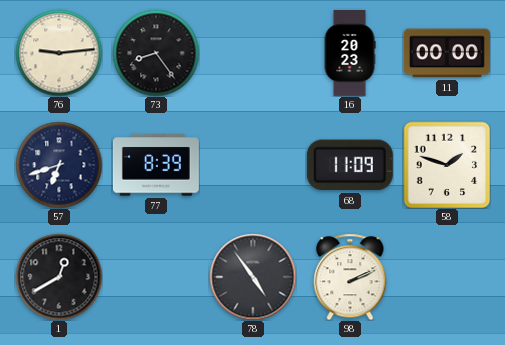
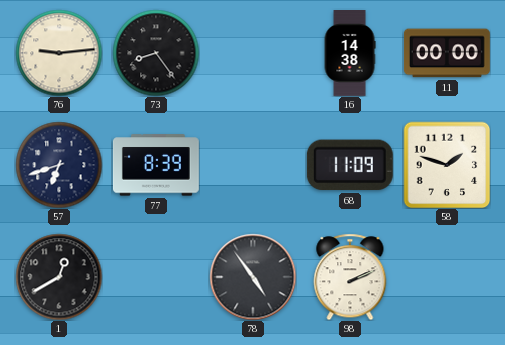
16: 20:23 -> 14:38 (350, 54)
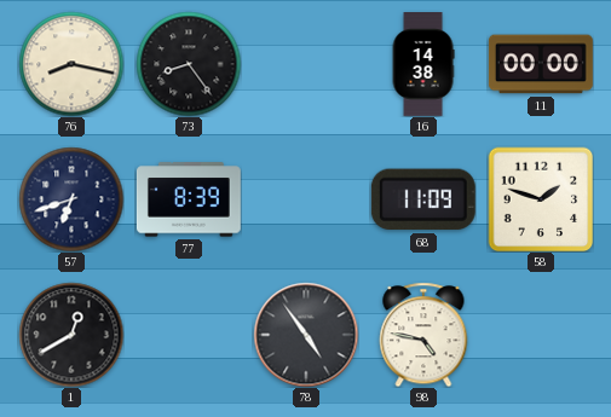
76: 9:14 -> 8:17 (71, 64)
98: 2:11 -> 4:47 (423, 335)
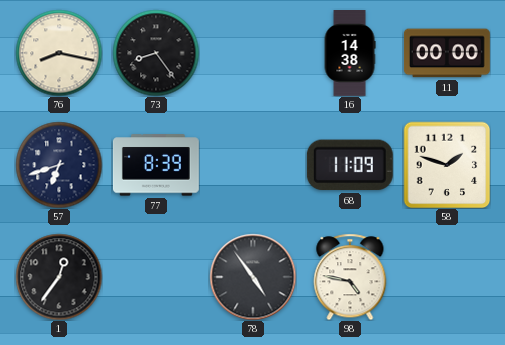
1: 12:40 -> 12:36 (59, 277)
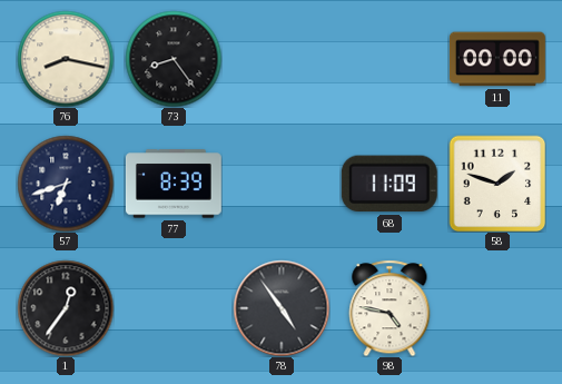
16: 14:38 -> none (350, 54)
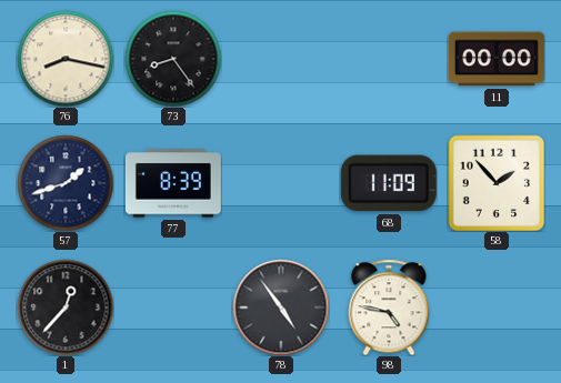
57: 6:42 -> 1:42 (66, 183)
58: 1:48 -> 1:53 (497, 183)
1: 12:36 -> 12:37 (66, 308)
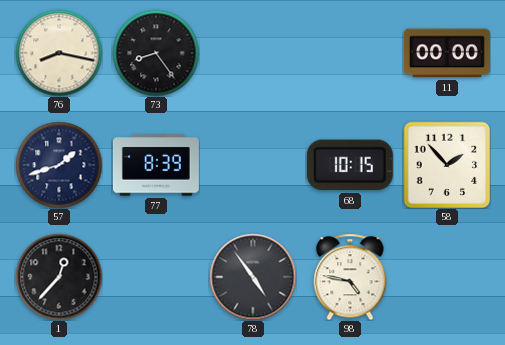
68: 11:09 -> 10:15 (350, 165)
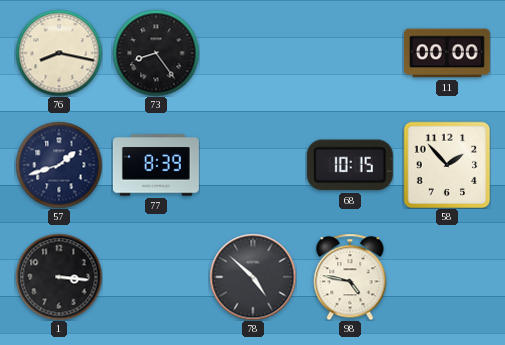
1: 12:37 -> 3:16 (59, 277)
78: 4:54 -> 4:52 (253, 277)
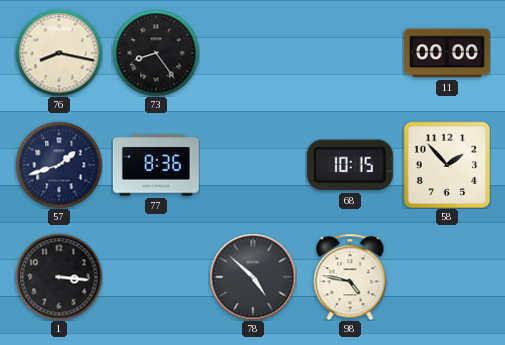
77: 8:39 -> 8:36 (156, 165)
